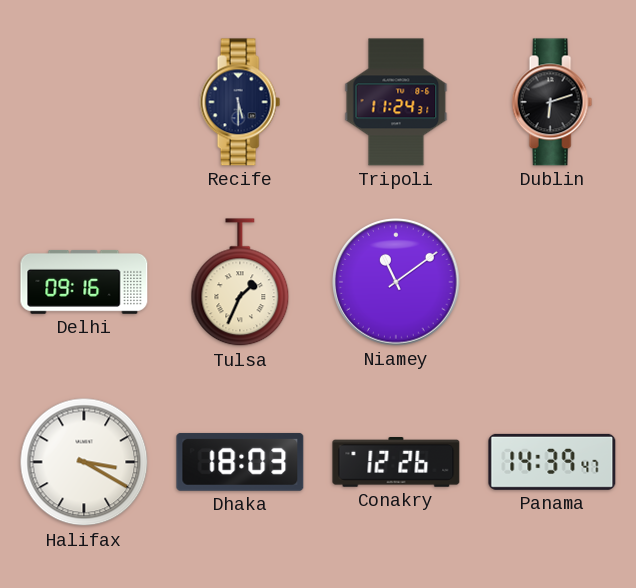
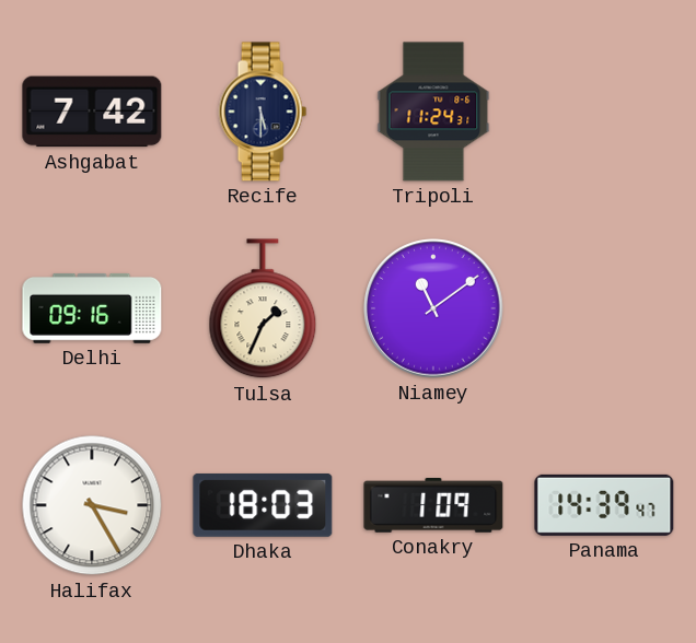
Ashgabat: none -> 7:42 (92, 112)
Dublin: 6:12 -> none (552, 102)
Halifax: 3:20 -> 3:25 (92, 505)
Conakry: 12:26 -> 1:09 (433, 506)
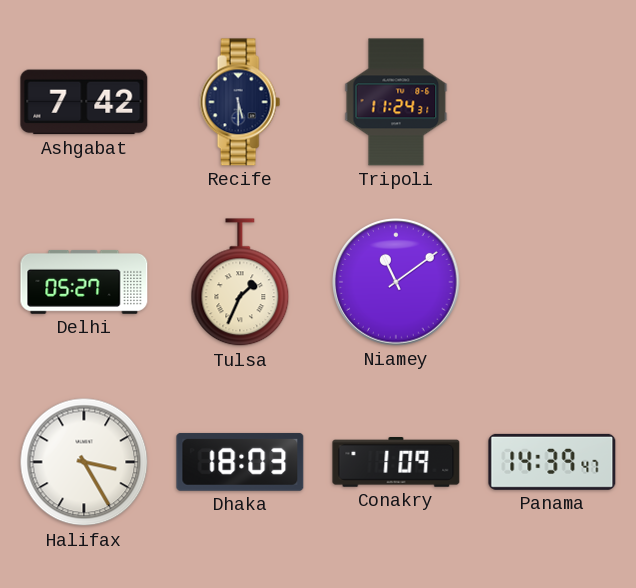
Delhi: 09:16 -> 05:27 (84, 282)
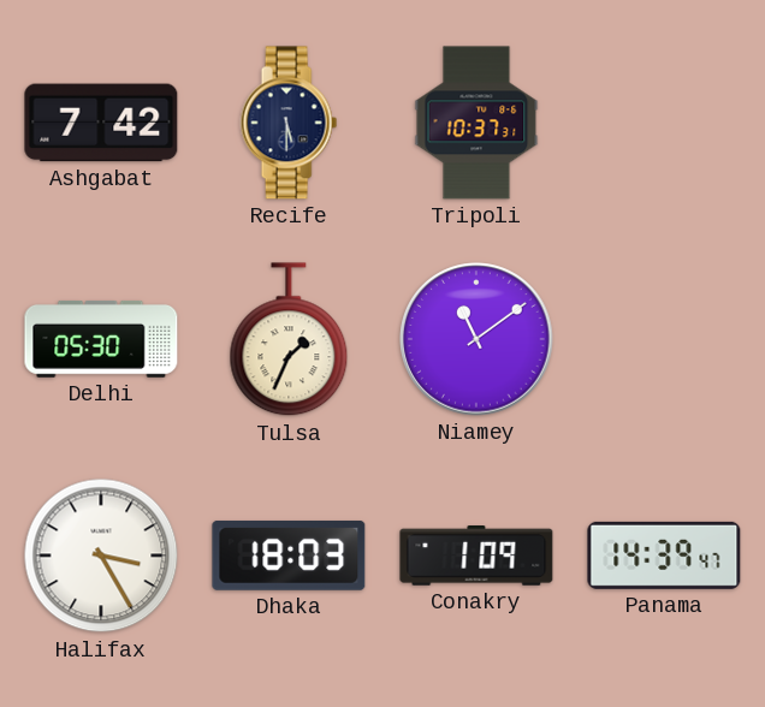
Tripoli: 11:24 -> 10:37 (476, 123)
Delhi: 05:27 -> 05:30 (101, 339)
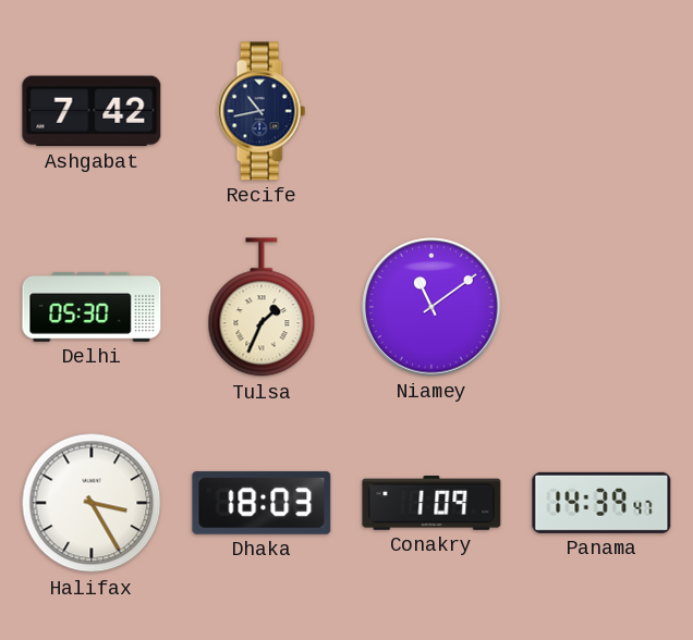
Recife: 5:30 -> 10:43 (262, 111)
Tripoli: 10:37 -> none (476, 123)
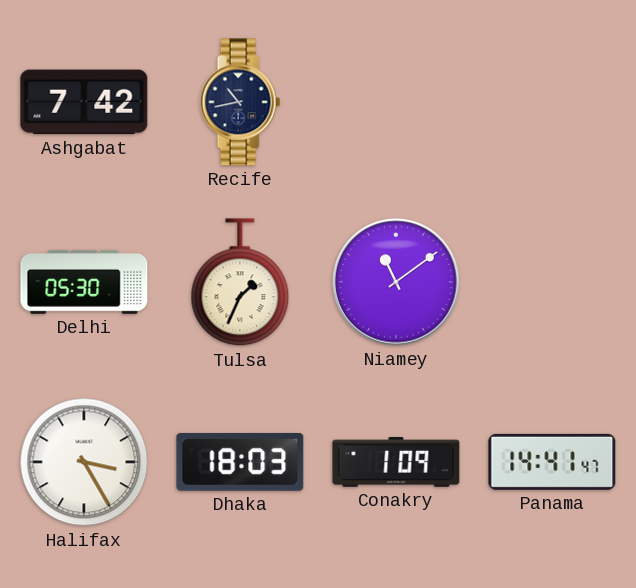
Panama: 14:39 -> 14:41 (552, 462)
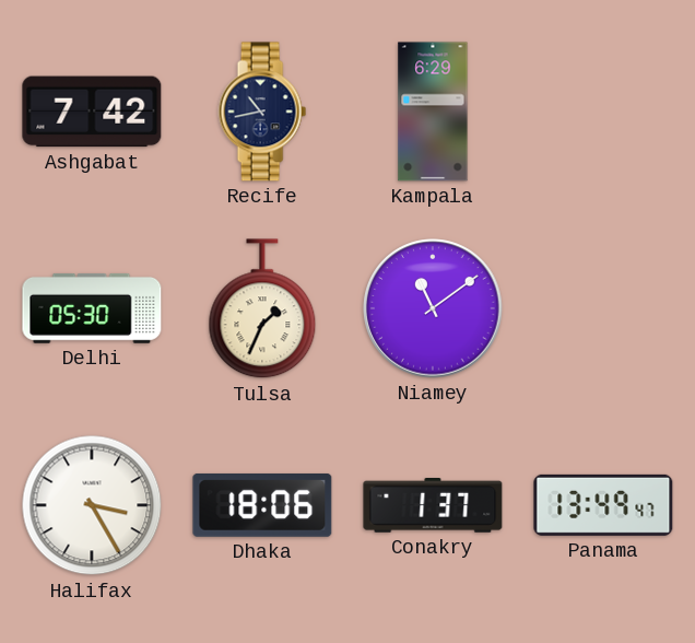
Kampala: none -> 6:29 (433, 112)
Dhaka: 18:03 -> 18:06 (262, 505)
Conakry: 1:09 -> 1:37 (433, 506)
Panama: 14:41 -> 13:49 (603, 505)
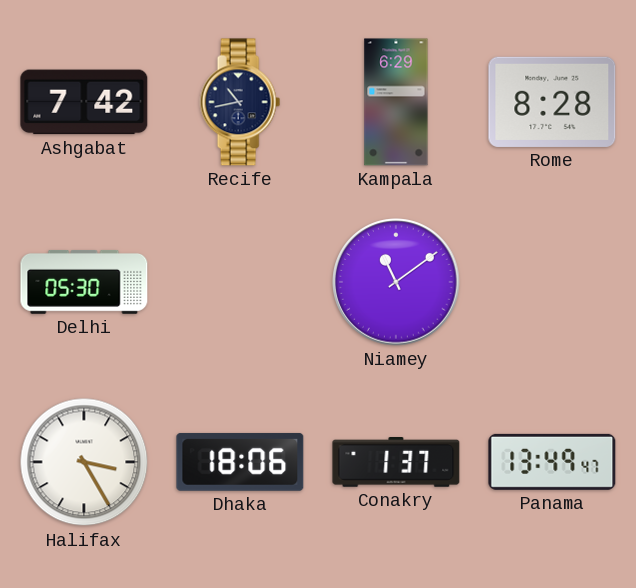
Rome: none -> 8:28 (552, 102)
Tulsa: 1:34 -> none (262, 309)
